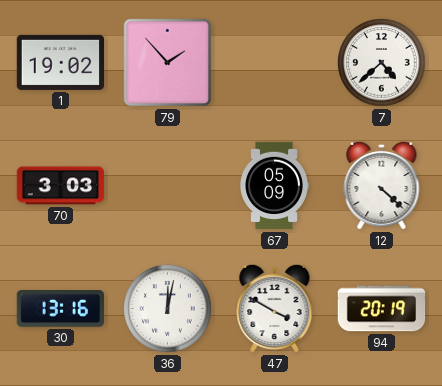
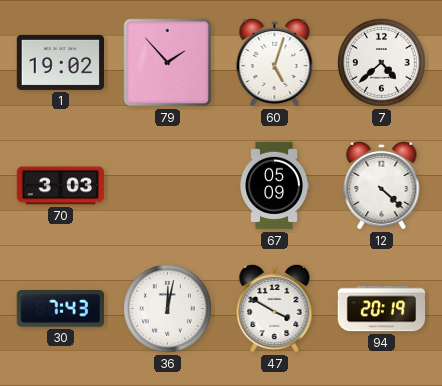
60: none -> 5:03 (275, 62)
30: 13:16 -> 7:43 (60, 309)
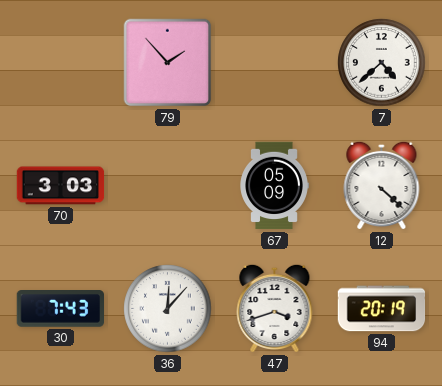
1: 19:02 -> none (61, 62)
60: 5:03 -> none (275, 62)
36: 12:02 -> 12:07 (168, 309)
47: 3:50 -> 3:42 (275, 308)
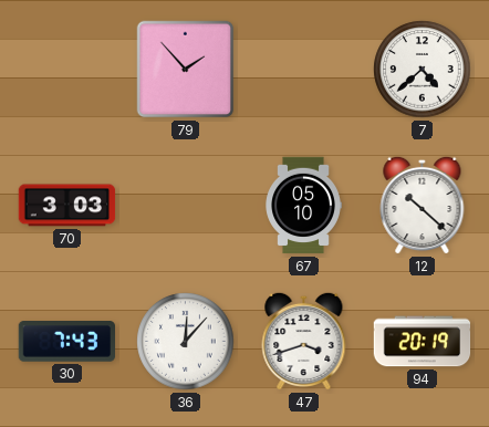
67: 05:09 -> 05:10 (303, 206)
12: 4:22 -> 10:22 (423, 205)
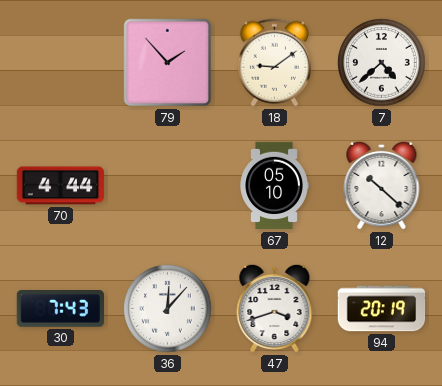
18: none -> 9:09 (274, 63)
70: 3:03 -> 4:44 (61, 186)
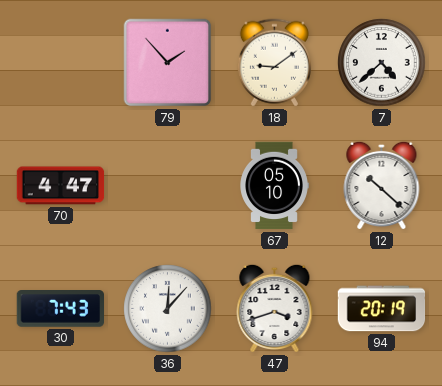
70: 4:44 -> 4:47 (61, 186)
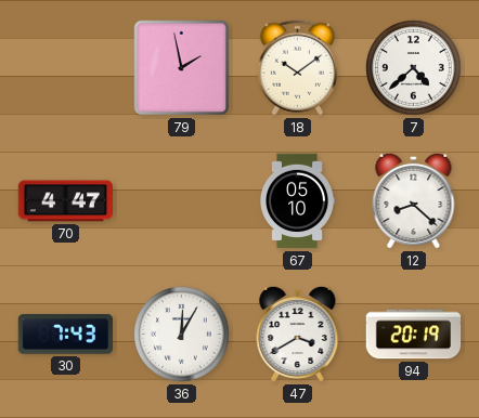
79: 1:53 -> 1:58 (182, 68)
18: 9:09 -> 10:09 (297, 68)
12: 10:22 -> 8:22 (414, 200)
36: 12:07 -> 12:05 (182, 335)
47: 3:42 -> 3:40 (298, 334)
